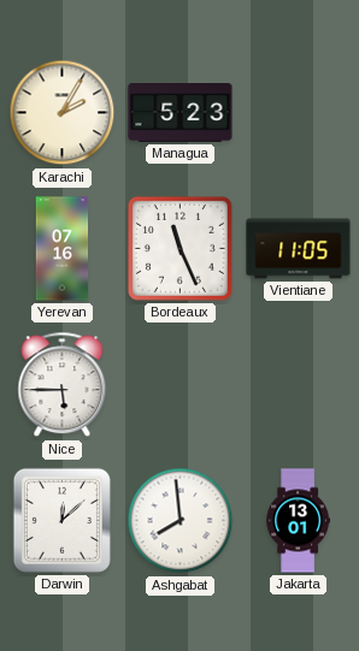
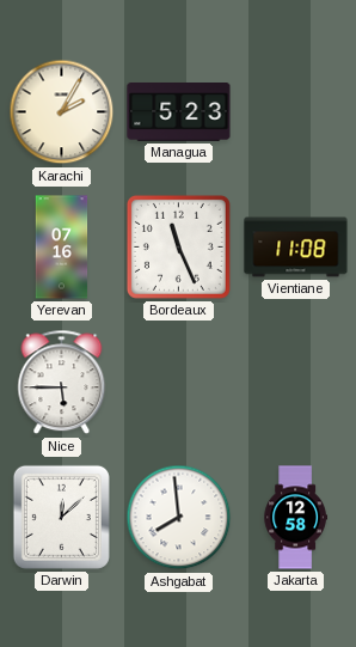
Vientiane: 11:05 -> 11:08 (296, 248)
Jakarta: 13:01 -> 12:58 (295, 518)
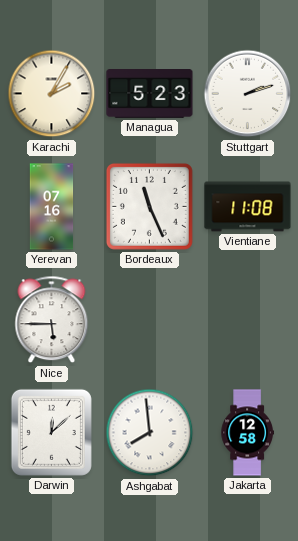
Stuttgart: none -> 2:12 (248, 94)
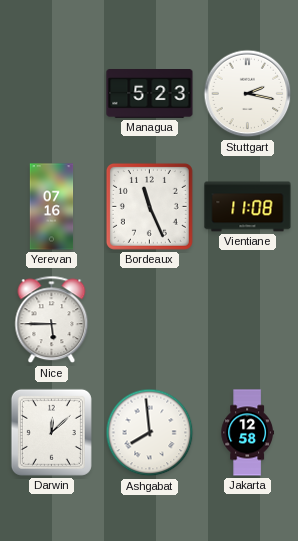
Karachi: 2:05 -> none (52, 94)
Stuttgart: 2:12 -> 2:17 (248, 94)
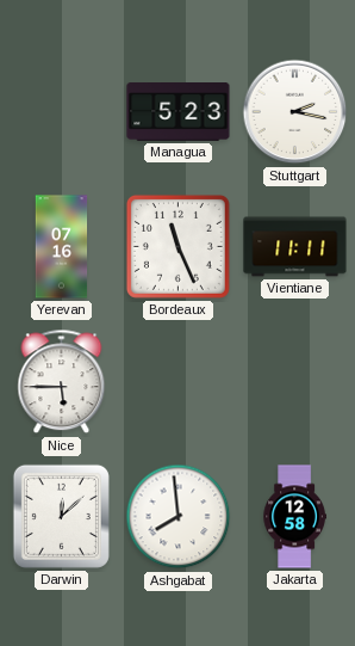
Vientiane: 11:08 -> 11:11 (295, 247)
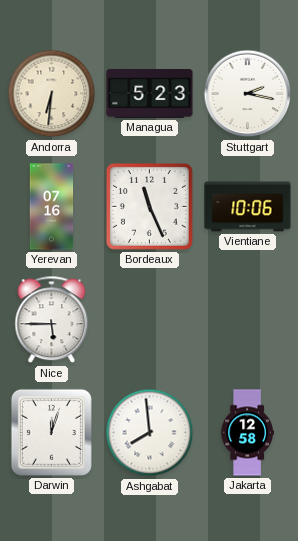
Andorra: none -> 6:31 (52, 94)
Vientiane: 11:11 -> 10:06 (248, 207)
Darwin: 12:08 -> 12:03 (51, 432)
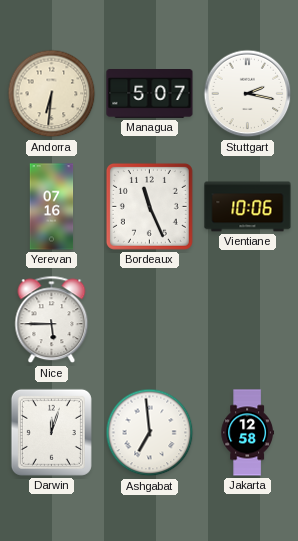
Managua: 5:23 -> 5:07 (150, 94)
Ashgabat: 7:59 -> 6:59 (150, 433)
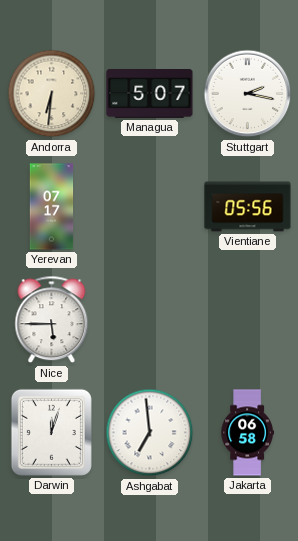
Yerevan: 07:16 -> 07:17 (52, 207)
Bordeaux: 11:26 -> none (149, 206)
Vientiane: 10:06 -> 05:56 (248, 207)
Jakarta: 12:58 -> 06:58 (247, 433)
